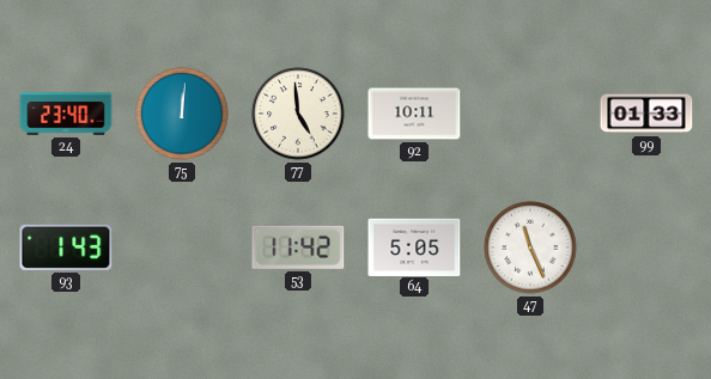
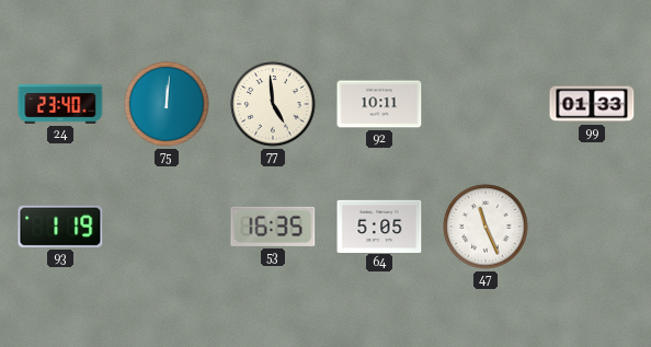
93: 1:43 -> 1:19 (60, 227)
53: 11:42 -> 16:35 (273, 227)
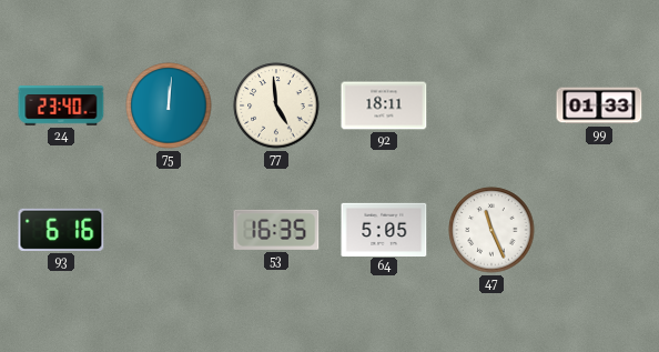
92: 10:11 -> 18:11 (384, 105)
93: 1:19 -> 6:16 (61, 230)
